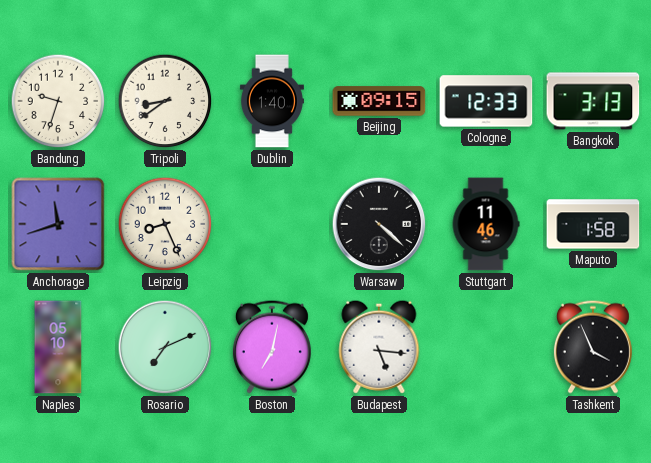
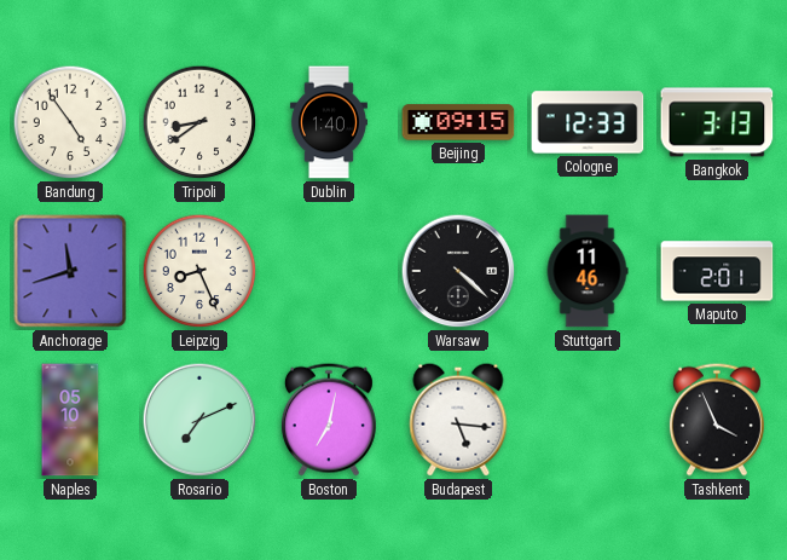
Bandung: 9:33 -> 4:54 (70, 122)
Maputo: 1:58 -> 2:01 (717, 271)
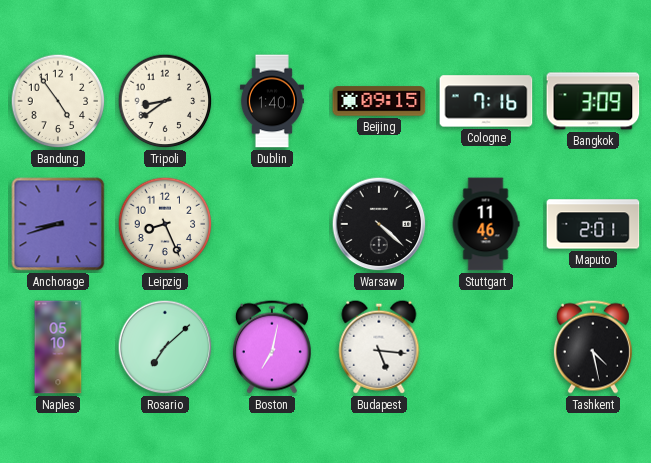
Cologne: 12:33 -> 7:16 (486, 101)
Bangkok: 3:13 -> 3:09 (593, 101)
Anchorage: 11:42 -> 8:42 (58, 224)
Rosario: 7:11 -> 7:08 (165, 347)
Tashkent: 3:56 -> 4:28 (593, 347)
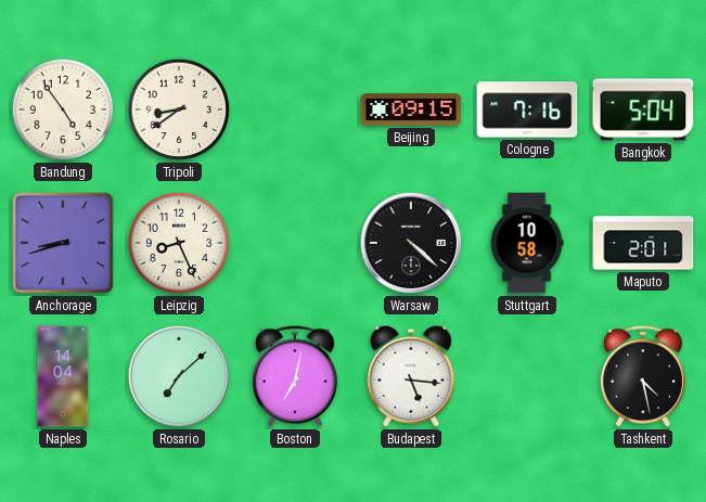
Dublin: 1:40 -> none (272, 101)
Bangkok: 3:09 -> 5:04 (643, 110)
Stuttgart: 11:46 -> 10:58 (527, 243)
Naples: 05:10 -> 14:04 (63, 376)
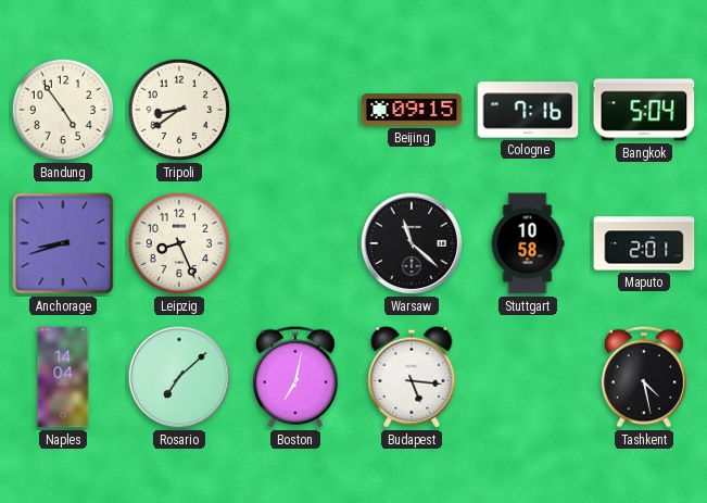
Warsaw: 4:22 -> 11:22 (412, 243)
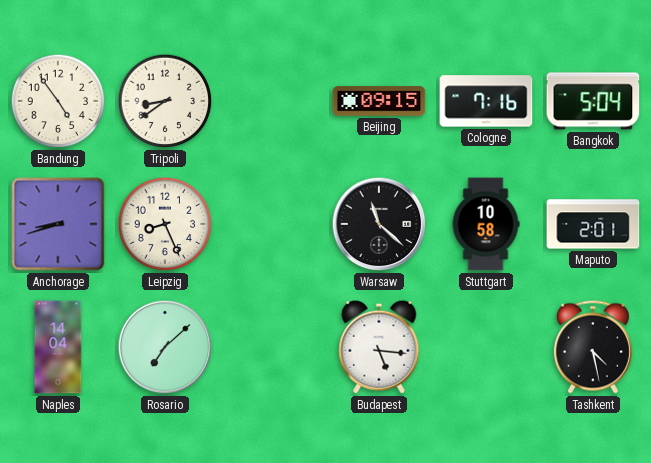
Boston: 7:02 -> none (295, 377)
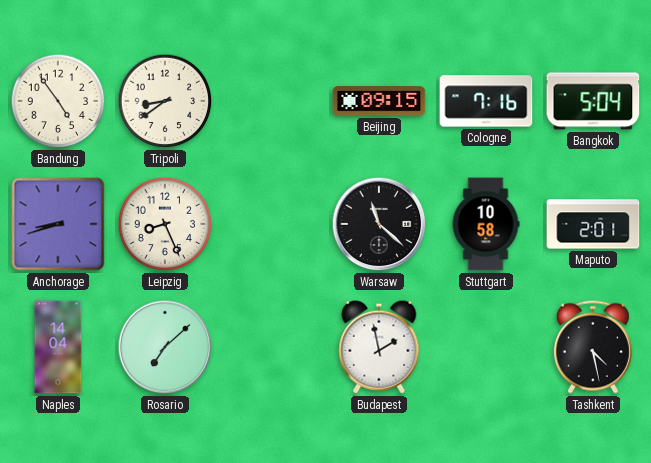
Budapest: 5:16 -> 1:58 (379, 347)
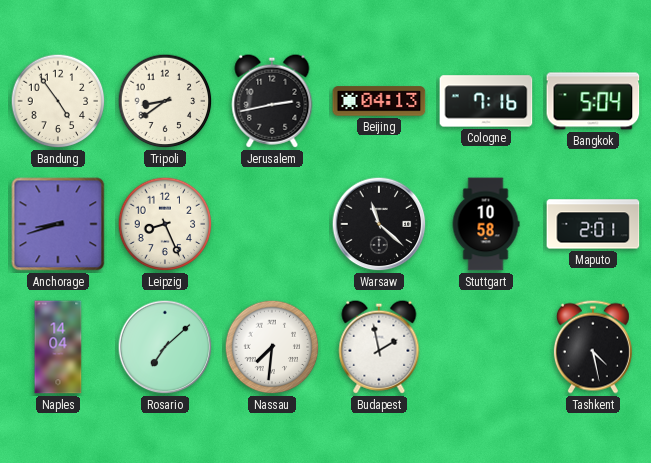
Jerusalem: none -> 2:43 (272, 101)
Beijing: 09:15 -> 04:13 (379, 101)
Nassau: none -> 7:31 (272, 347)
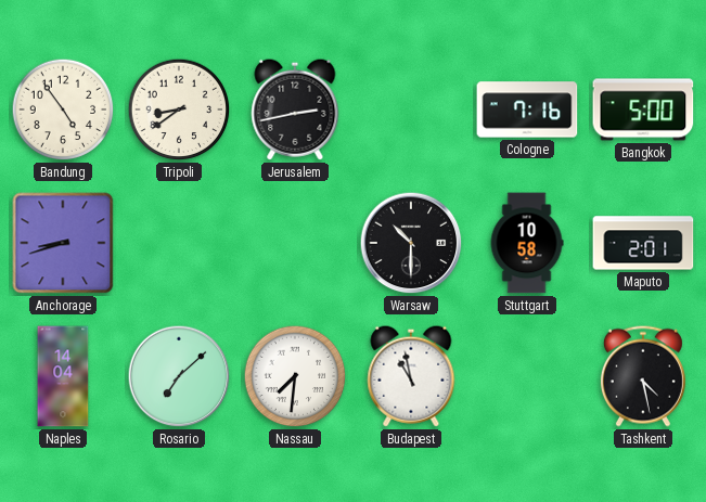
Beijing: 04:13 -> none (379, 101)
Bangkok: 5:04 -> 5:00 (643, 110)
Leipzig: 8:26 -> none (165, 224)
Warsaw: 11:22 -> 10:30 (411, 243)
Budapest: 1:58 -> 10:58 (411, 376)
